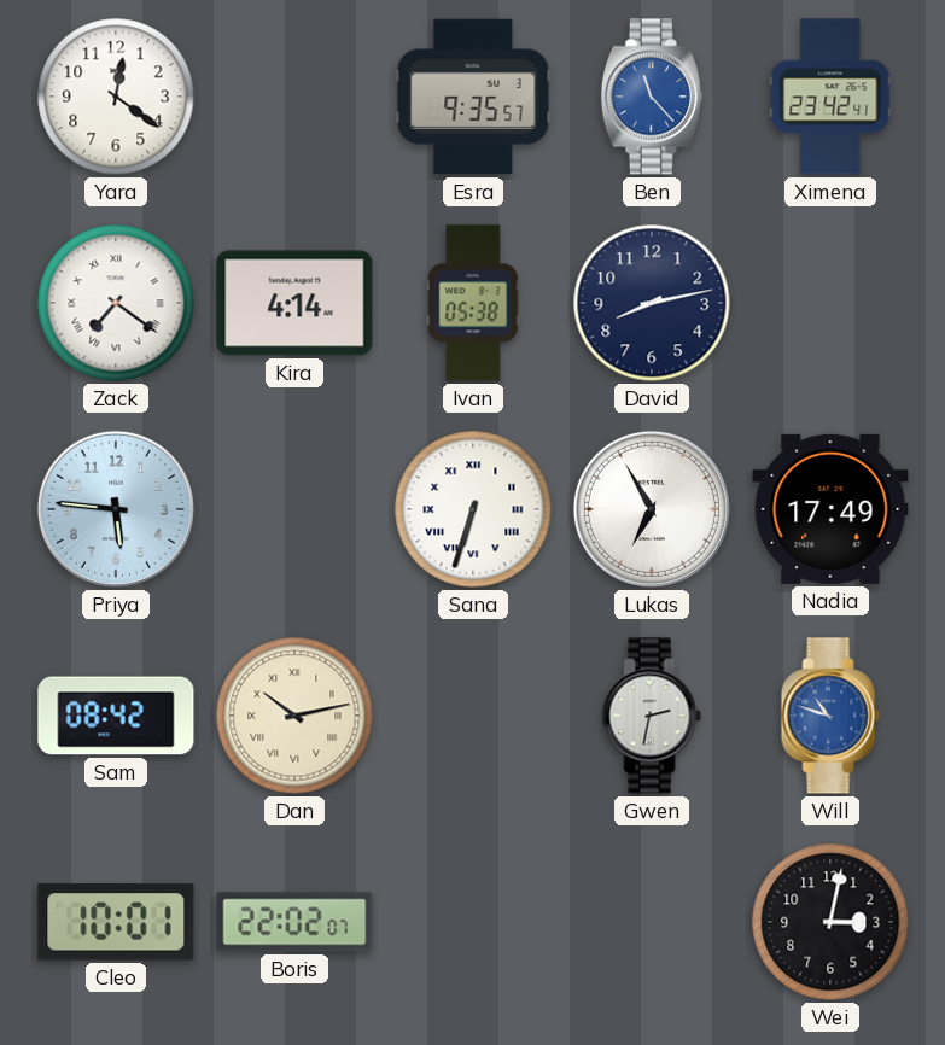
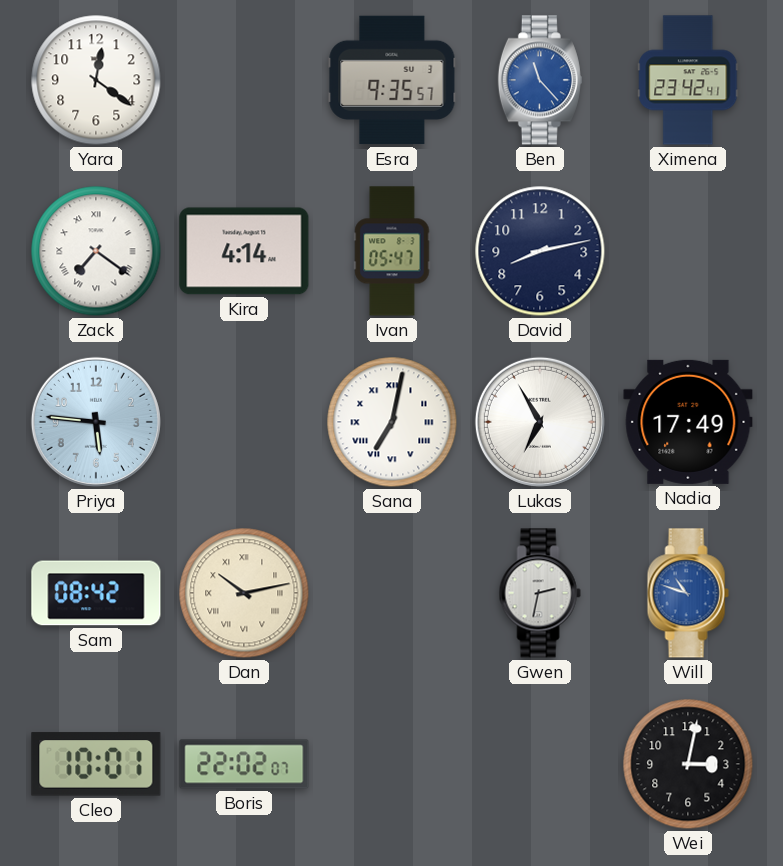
Ivan: 05:38 -> 05:47 (392, 251)
Sana: 6:33 -> 7:02 (392, 422)
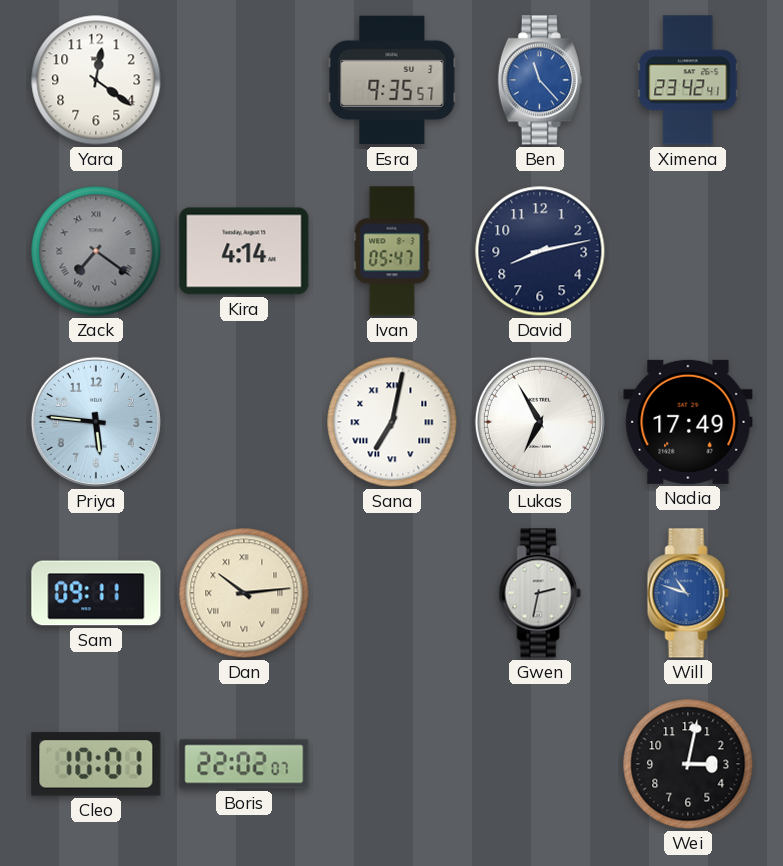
Zack dial: white -> grey (96, 251)
Sam: 08:42 -> 09:11 (96, 593)
Dan: 10:13 -> 10:14 (244, 593)
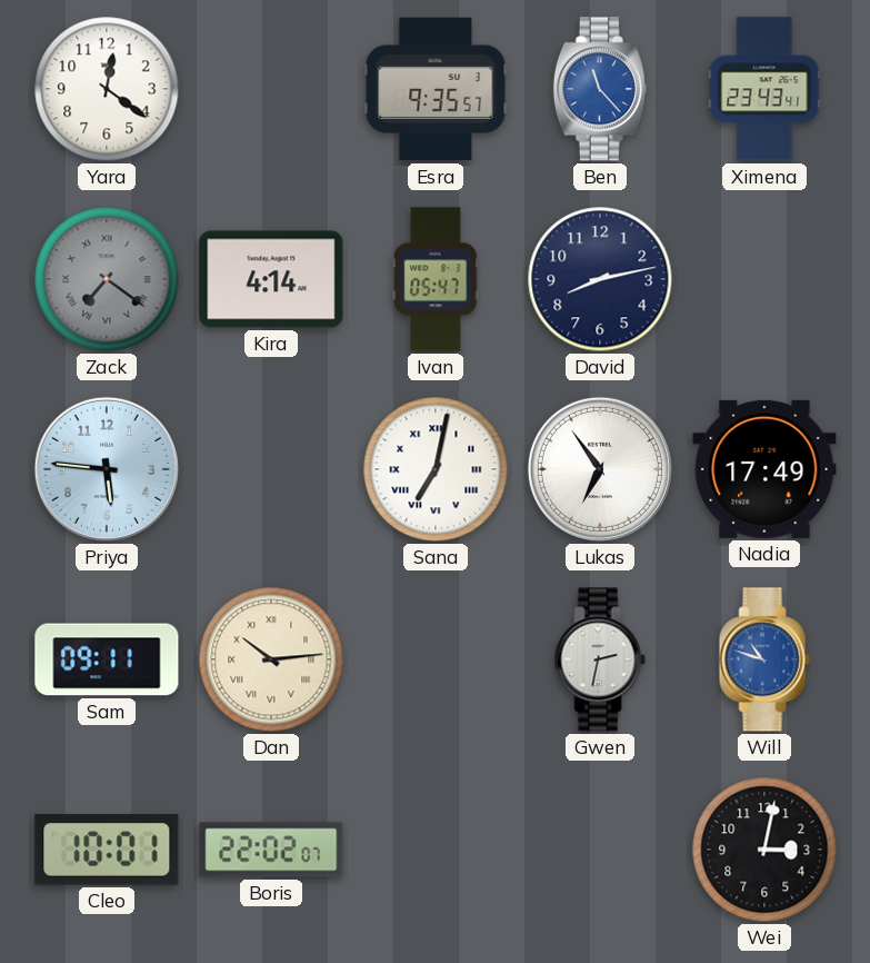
Ximena: 23:42 -> 23:43 (764, 89)
Lukas: 6:55 -> 6:54 (600, 469)
